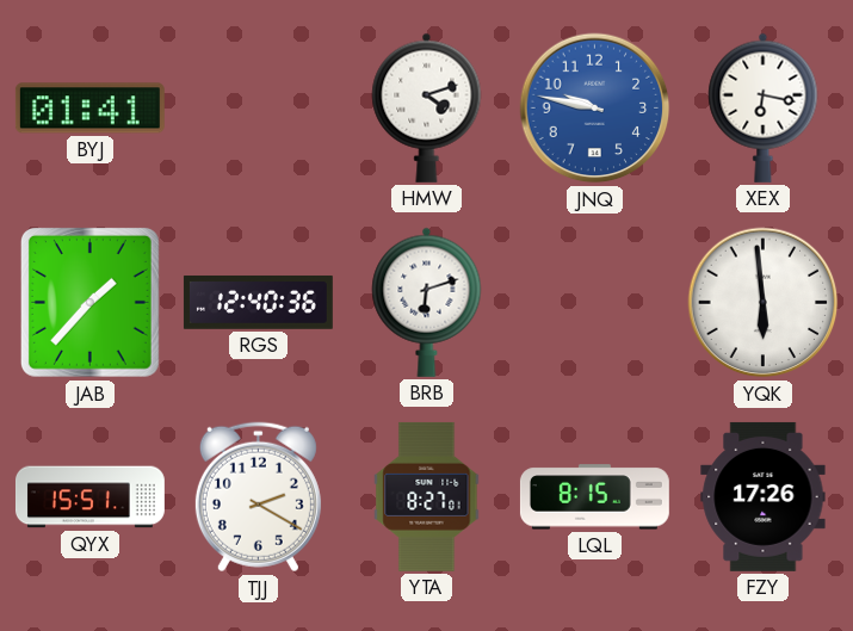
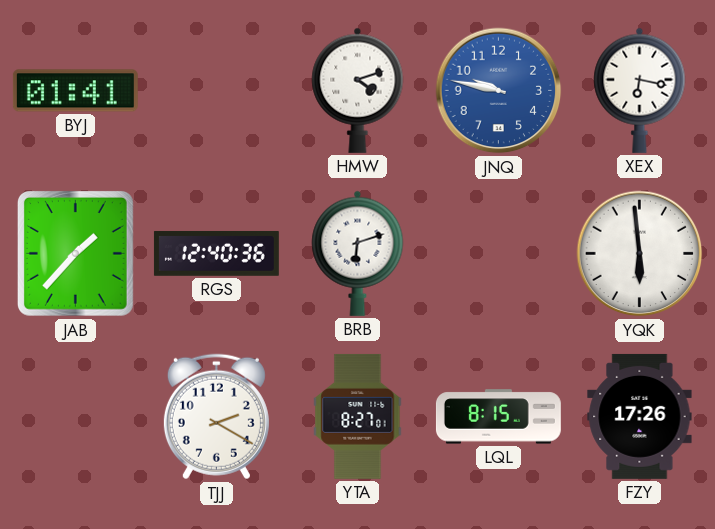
QYX: 15:51 -> none (89, 497)
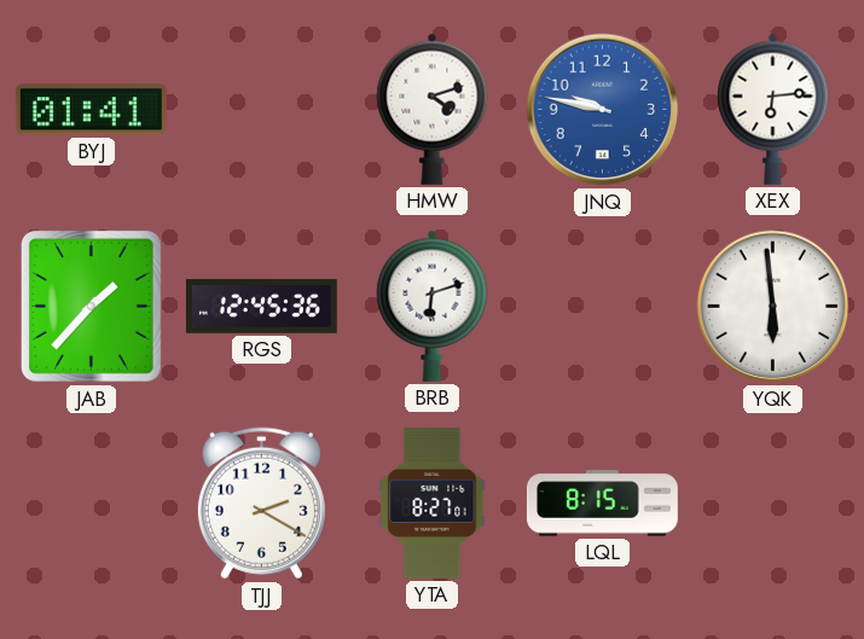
XEX: 6:17 -> 6:14 (773, 109)
RGS: 12:40 -> 12:45 (261, 307)
FZY: 17:26 -> none (640, 416)
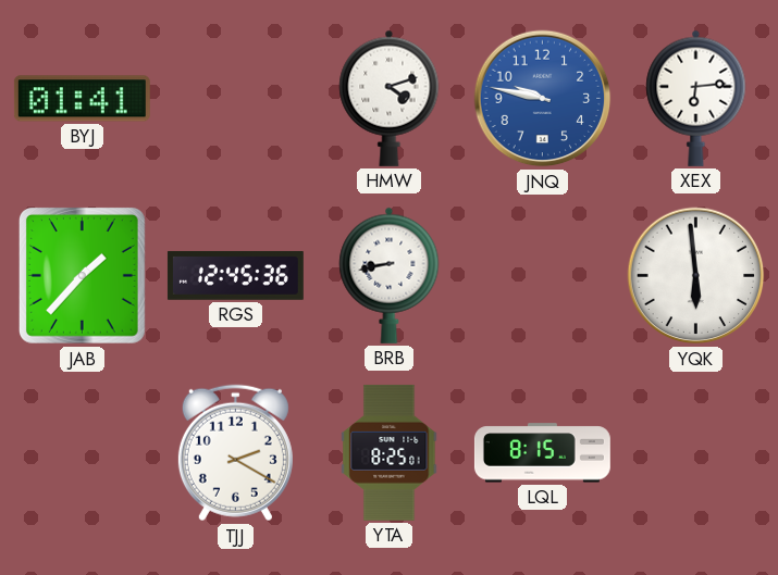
BRB: 6:12 -> 8:43 (390, 275)
YTA: 8:27 -> 8:25 (390, 452)
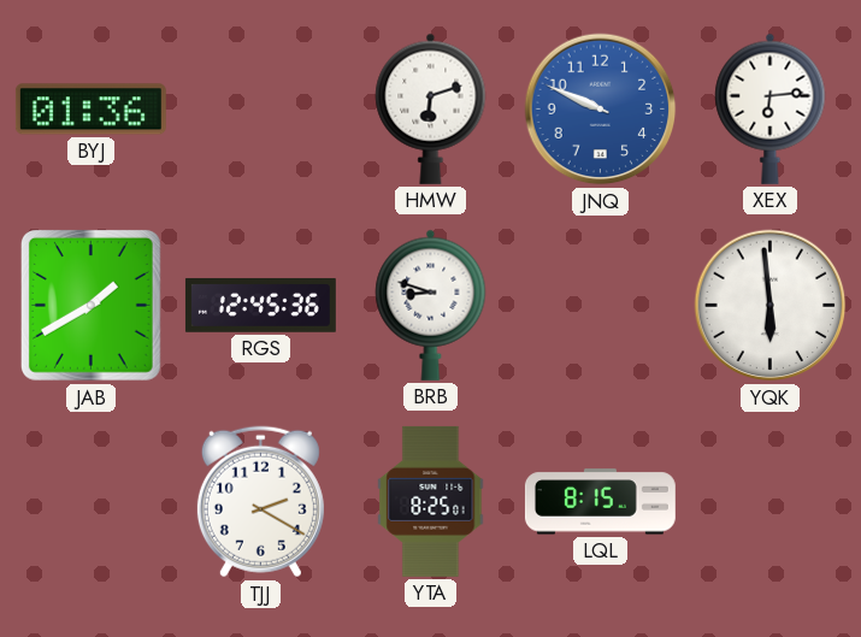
BYJ: 01:41 -> 01:36 (90, 110)
HMW: 4:12 -> 6:12 (431, 108)
JNQ: 9:47 -> 9:49 (601, 110)
JAB: 1:37 -> 1:40 (90, 305)
BRB: 8:43 -> 8:48 (431, 305)
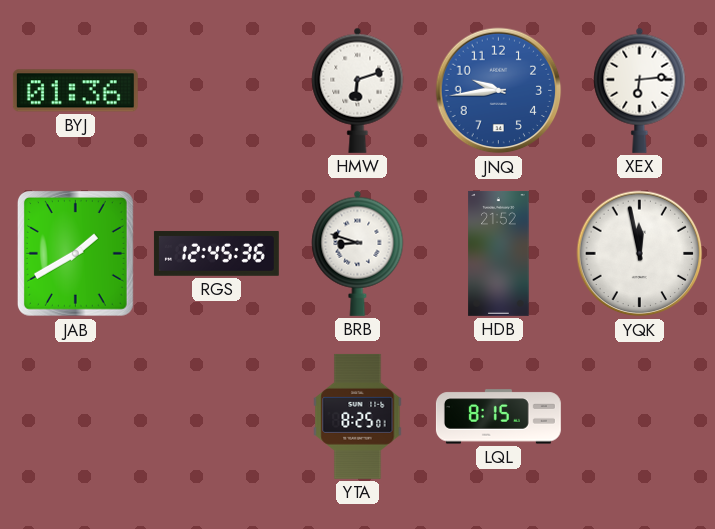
JNQ: 9:49 -> 9:44 (499, 91)
HDB: none -> 21:52 (499, 253)
YQK: 5:59 -> 11:58 (640, 254)
TJJ: 2:20 -> none (260, 502)
